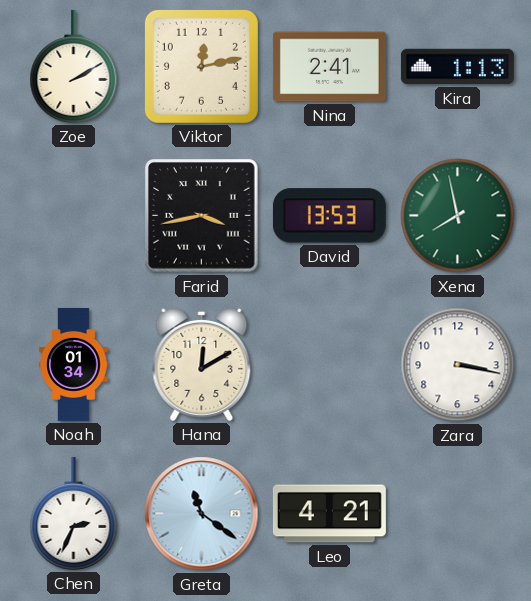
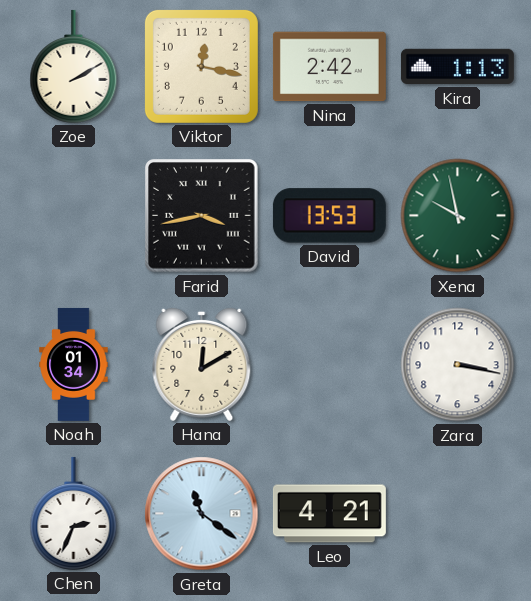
Viktor: 12:13 -> 12:17 (201, 66)
Nina: 2:41 -> 2:42 (329, 67)
Xena: 7:58 -> 9:58 (458, 216)
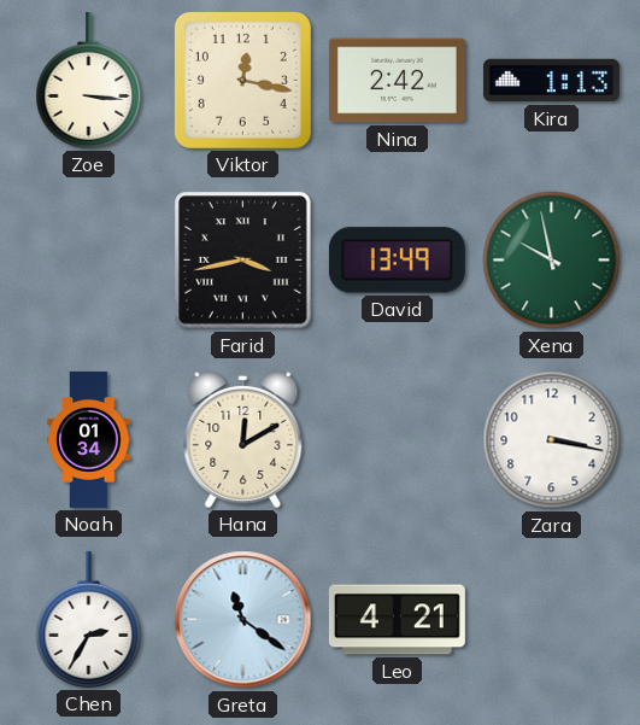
Zoe: 2:10 -> 3:16 (89, 80)
David: 13:53 -> 13:49 (397, 261)
Chen: 2:34 -> 2:35 (89, 619)
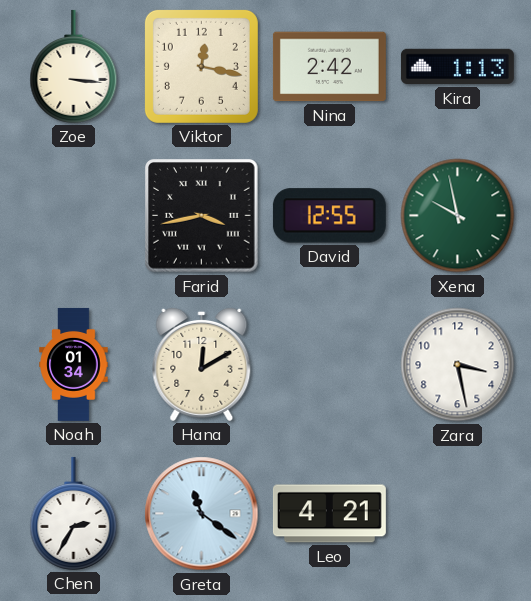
David: 13:49 -> 12:55 (329, 216)
Zara: 3:17 -> 3:28 (458, 365)
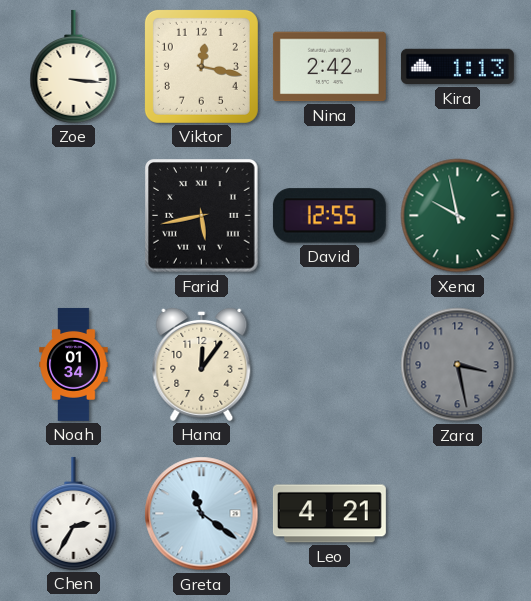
Farid: 3:43 -> 5:43 (202, 216)
Hana: 12:10 -> 12:06 (202, 364)
Zara dial: white -> grey (458, 365)
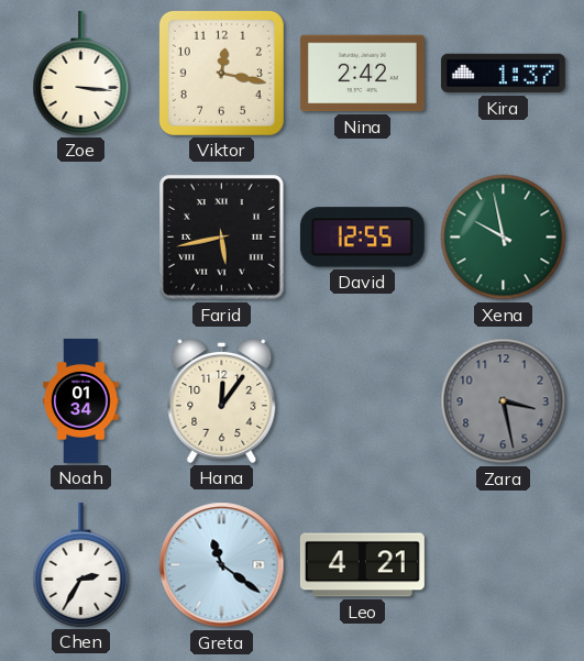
Kira: 1:13 -> 1:37 (503, 74)
